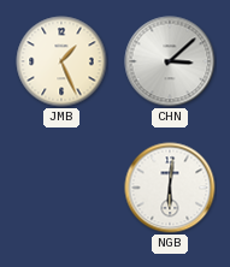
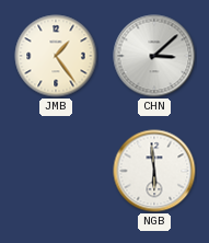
JMB: 1:26 -> 1:24 (56, 56)
NGB: 6:01 -> 5:59 (154, 171)
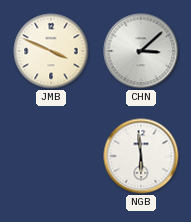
JMB: 1:24 -> 3:49 (51, 51)
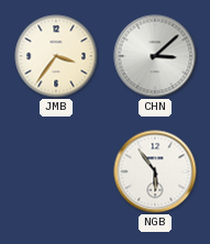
JMB: 3:49 -> 3:36 (56, 56)
NGB: 5:59 -> 5:54 (155, 171)
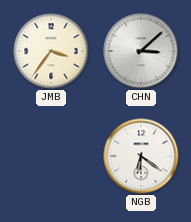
NGB: 5:54 -> 6:21 (141, 156)
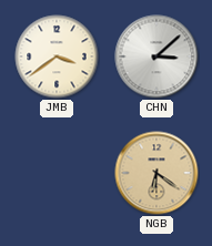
JMB: 3:36 -> 3:39 (57, 57)
NGB dial: white -> champagne (157, 173)
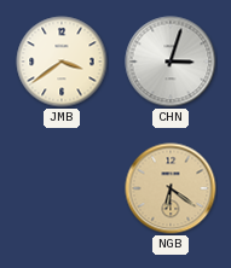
CHN: 3:08 -> 3:03 (171, 62)
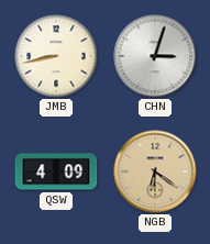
JMB: 3:39 -> 8:43 (56, 56)
QSW: none -> 4:09 (56, 171)
